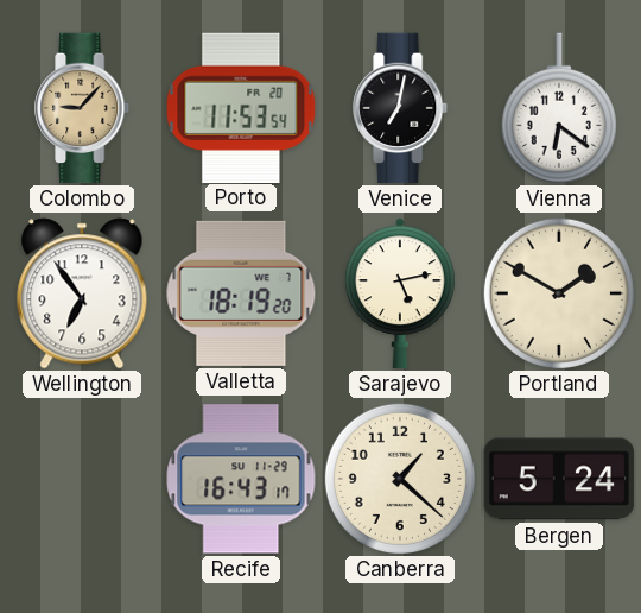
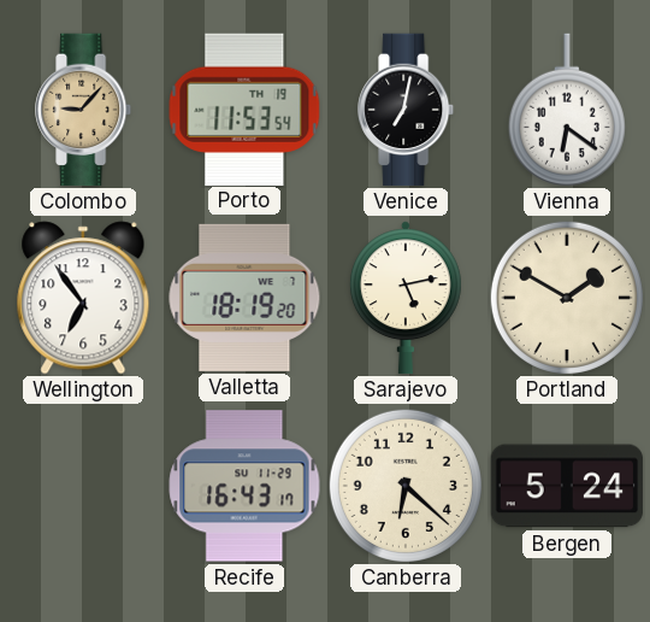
Porto date: FR 20 -> TH 19 (244, 108)
Canberra: 1:22 -> 6:22 (406, 486)
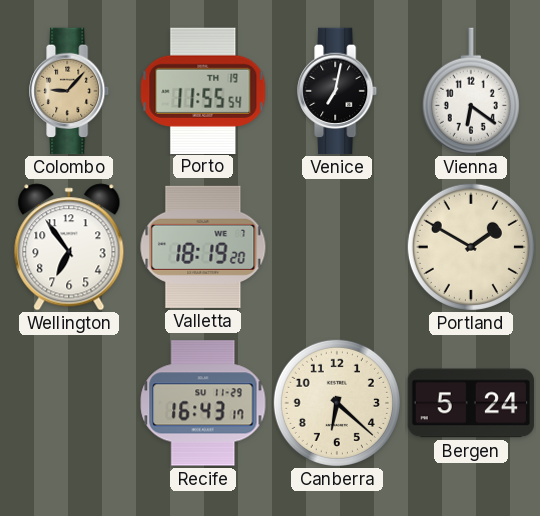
Porto: 11:53 -> 11:55 (203, 90)
Sarajevo: 5:13 -> none (406, 298)
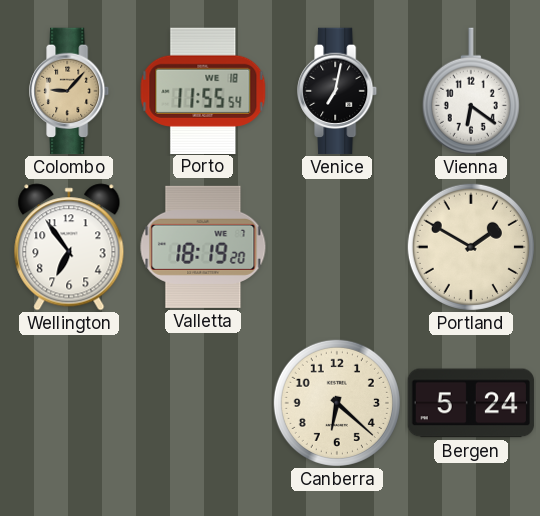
Porto date: TH 19 -> WE 18 (203, 90)
Recife: 16:43 -> none (203, 403)
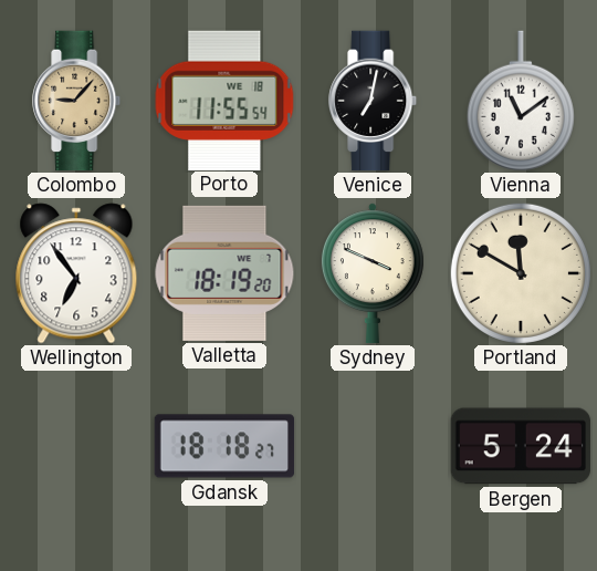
Vienna: 6:21 -> 11:09 (521, 101)
Sydney: none -> 3:49 (373, 273)
Portland: 1:50 -> 11:50 (521, 273)
Gdansk: none -> 18:18 (224, 446)
Canberra: 6:22 -> none (337, 403)
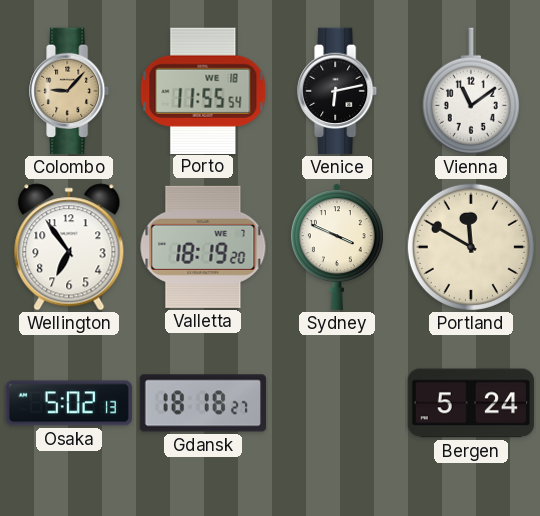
Venice: 7:02 -> 6:13 (338, 91)
Osaka: none -> 5:02 (69, 403)
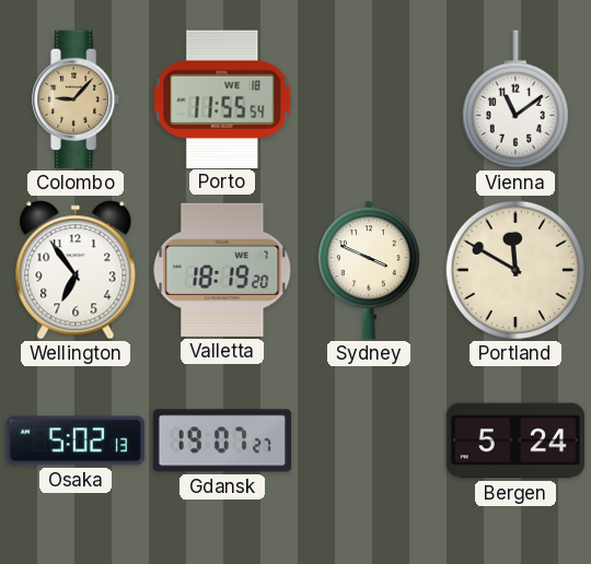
Venice: 6:13 -> none (338, 91)
Gdansk: 18:18 -> 19:07 (222, 440)
